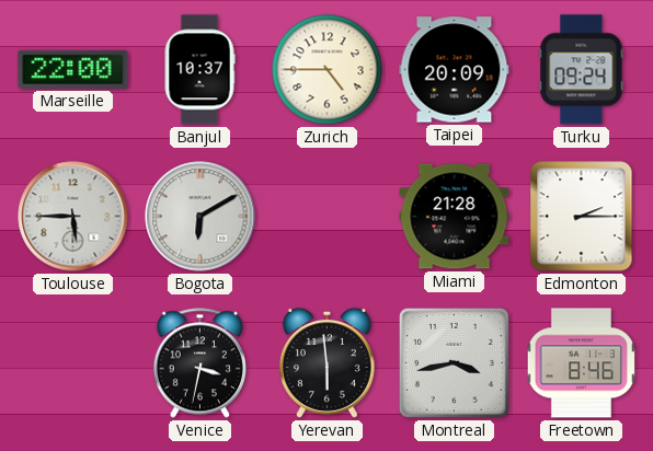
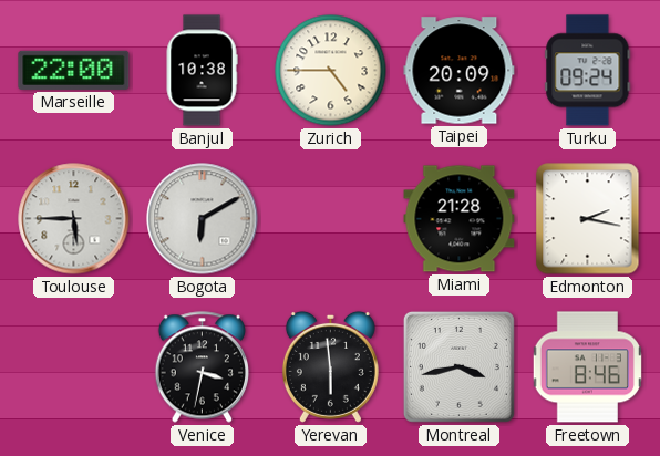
Banjul: 10:37 -> 10:38 (202, 71)
Edmonton: 2:15 -> 2:17 (588, 219)
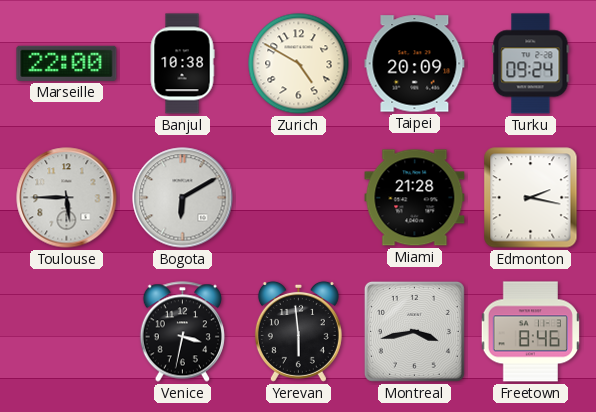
Zurich: 4:45 -> 4:50 (299, 64)
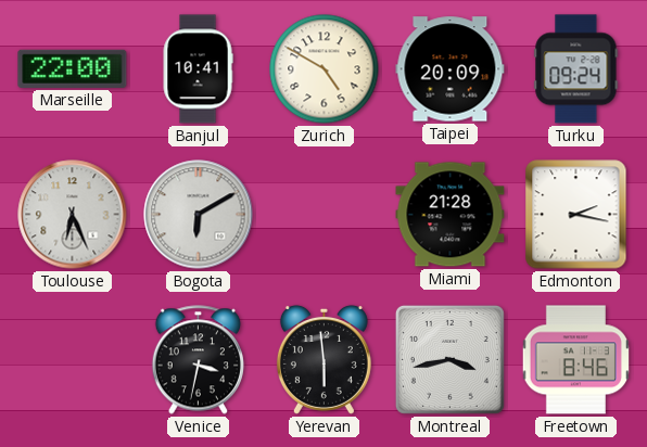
Banjul: 10:38 -> 10:41 (198, 69)
Toulouse: 5:45 -> 6:26 (73, 215)
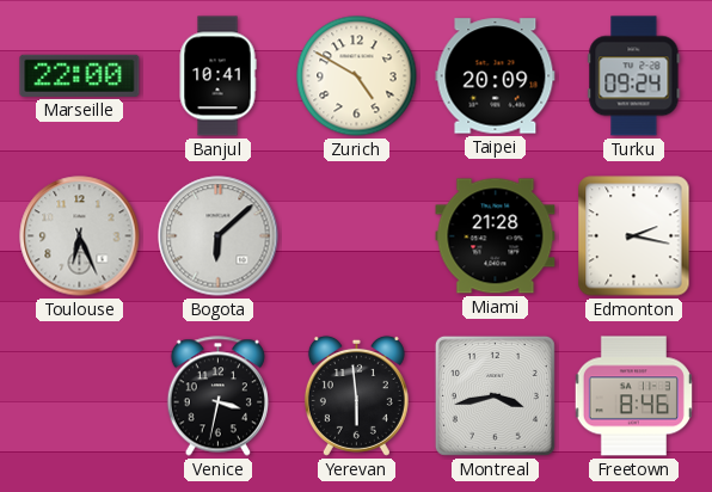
Bogota: 6:10 -> 6:08 (219, 236)
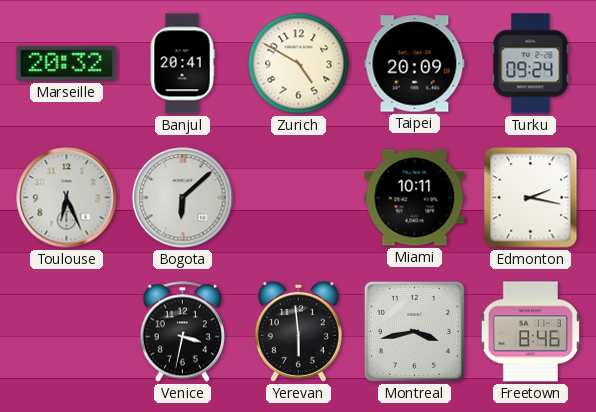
Marseille: 22:00 -> 20:32 (67, 63)
Banjul: 10:41 -> 20:41 (182, 64)
Miami: 21:28 -> 10:11 (415, 198)
